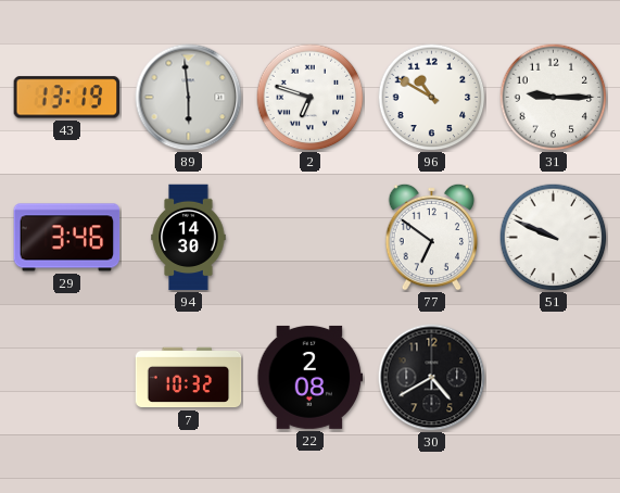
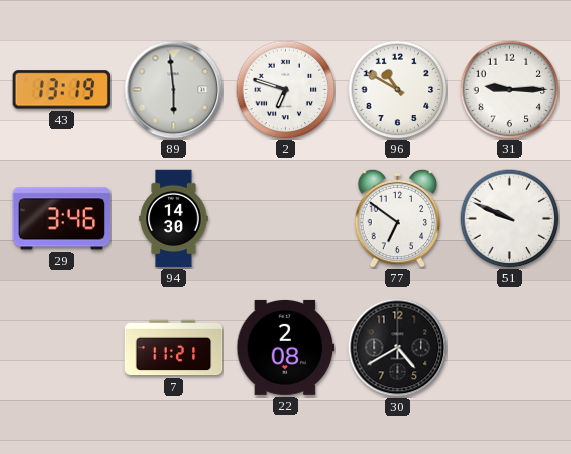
7: 10:32 -> 11:21 (174, 348)
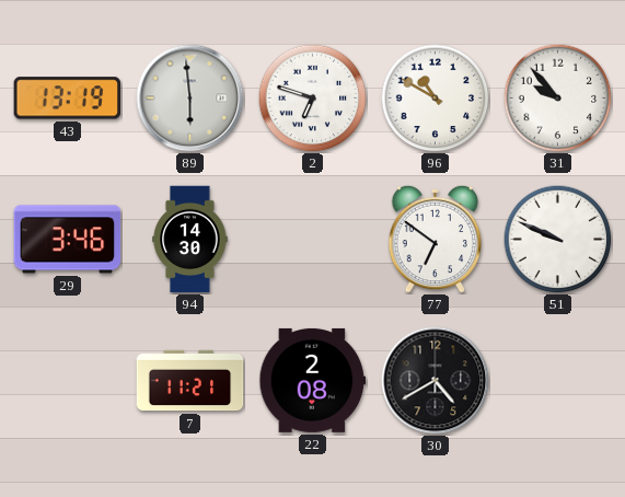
31: 9:15 -> 9:53 (558, 99)
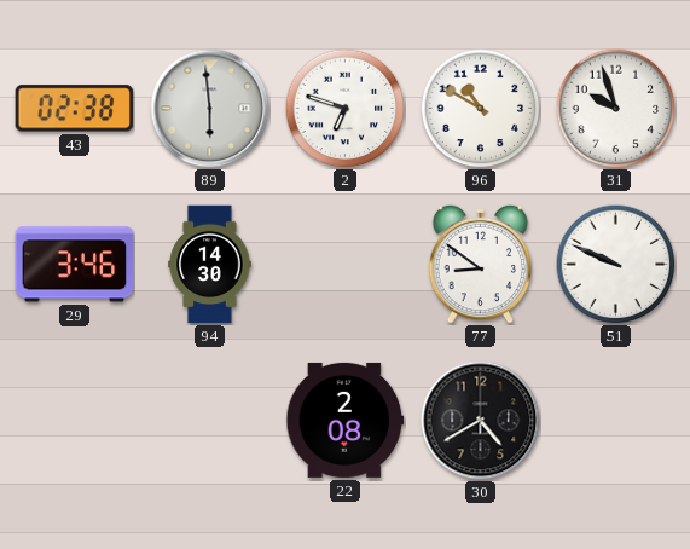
43: 13:19 -> 02:38 (75, 109)
31: 9:53 -> 9:57 (616, 109)
77: 6:51 -> 8:51 (481, 264)
7: 11:21 -> none (190, 381)
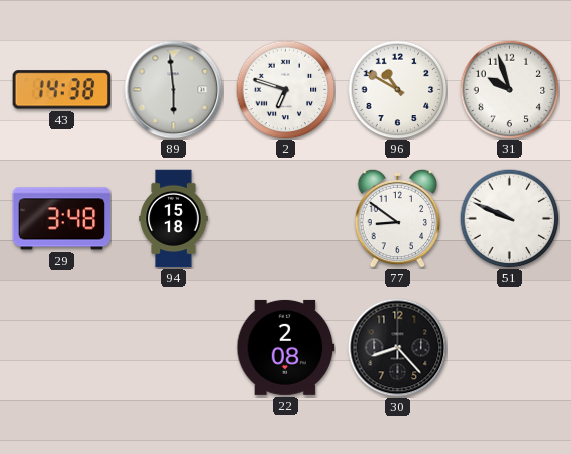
43: 02:38 -> 14:38 (62, 90)
29: 3:46 -> 3:48 (62, 219)
94: 14:30 -> 15:18 (174, 219)
30: 4:40 -> 8:23 (398, 348)
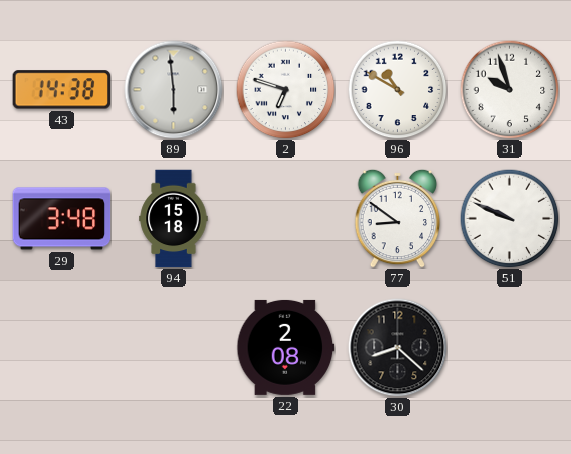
30: 8:23 -> 8:22 (398, 348)
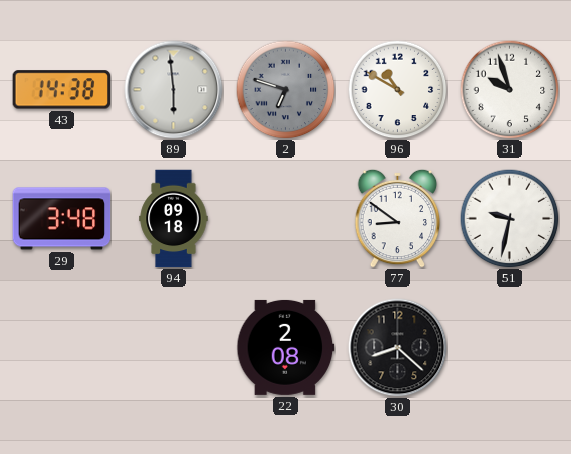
2 dial: white -> grey (286, 90)
94: 15:18 -> 09:18 (174, 219)
51: 9:49 -> 9:32 (510, 219)
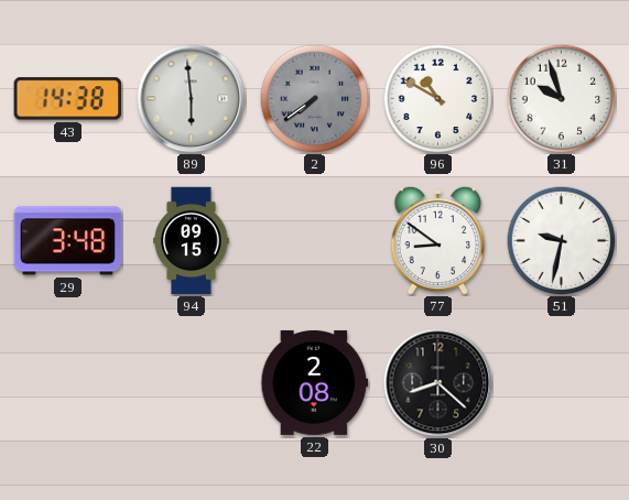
2: 6:48 -> 7:39 (315, 99)
94: 09:18 -> 09:15 (192, 241)
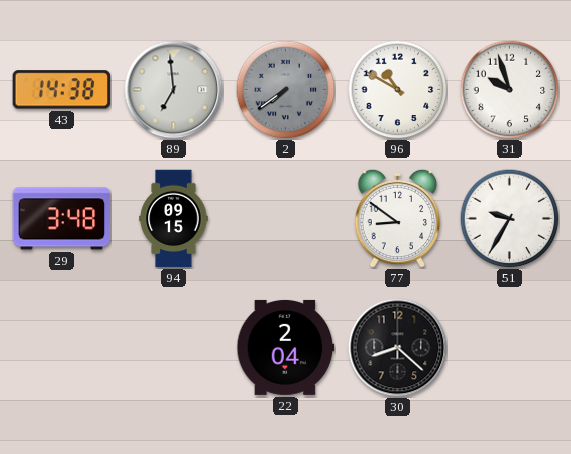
89: 5:59 -> 6:59 (174, 90)
51: 9:32 -> 9:35 (510, 219)
22: 2:08 -> 2:04 (286, 347)
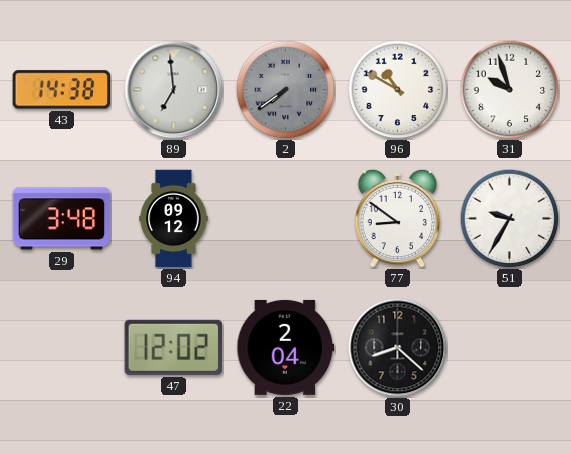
94: 09:15 -> 09:12 (174, 219)
47: none -> 12:02 (173, 347)
